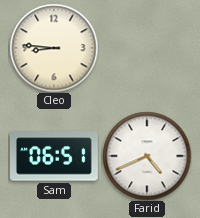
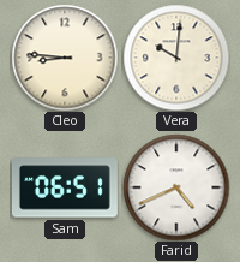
Vera: none -> 10:01 (176, 58)
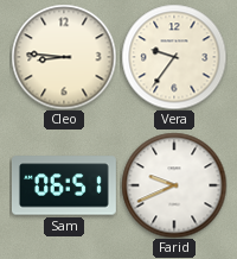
Vera: 10:01 -> 9:36 (174, 57)
Farid: 4:41 -> 9:41 (174, 185)
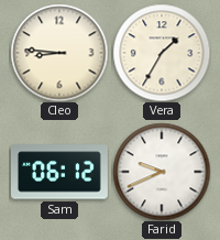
Vera: 9:36 -> 1:35 (162, 53)
Sam: 06:51 -> 06:12 (59, 172)
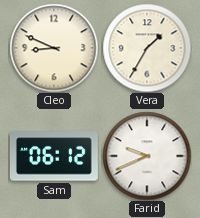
Cleo: 8:46 -> 8:49 (54, 48)
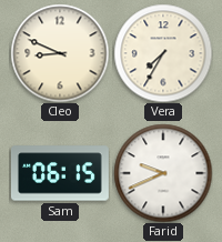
Vera: 1:35 -> 7:35 (163, 53)
Sam: 06:12 -> 06:15 (60, 173)
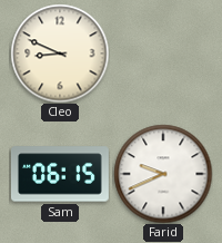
Vera: 7:35 -> none (163, 53)
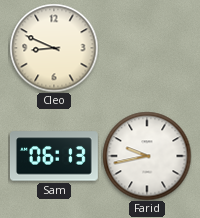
Sam: 06:15 -> 06:13 (54, 156)
Farid: 9:41 -> 9:43 (147, 156)
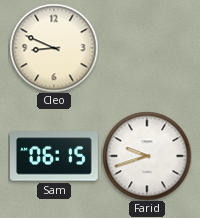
Sam: 06:13 -> 06:15 (54, 156)
Farid: 9:43 -> 9:42 (147, 156)
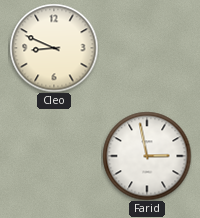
Sam: 06:15 -> none (54, 156)
Farid: 9:42 -> 2:58 (147, 156)
